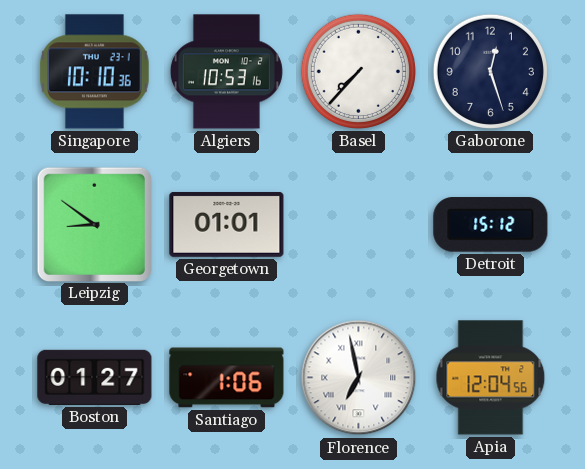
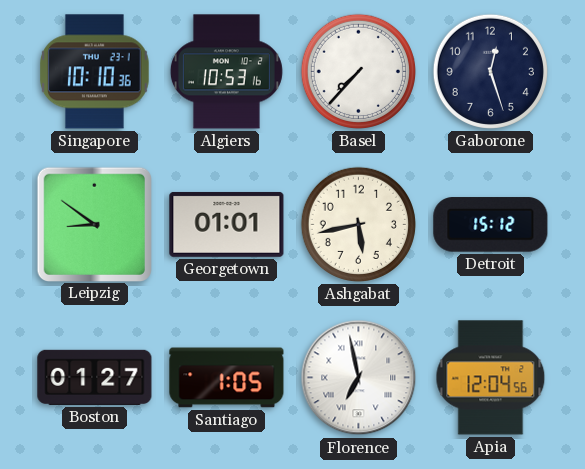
Ashgabat: none -> 5:43 (358, 224)
Santiago: 1:06 -> 1:05 (227, 378)
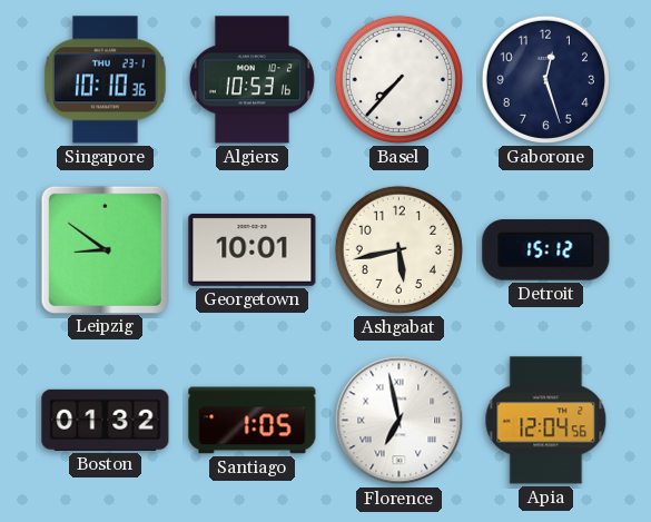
Georgetown: 01:01 -> 10:01 (253, 249)
Boston: 01:27 -> 01:32 (106, 420)
